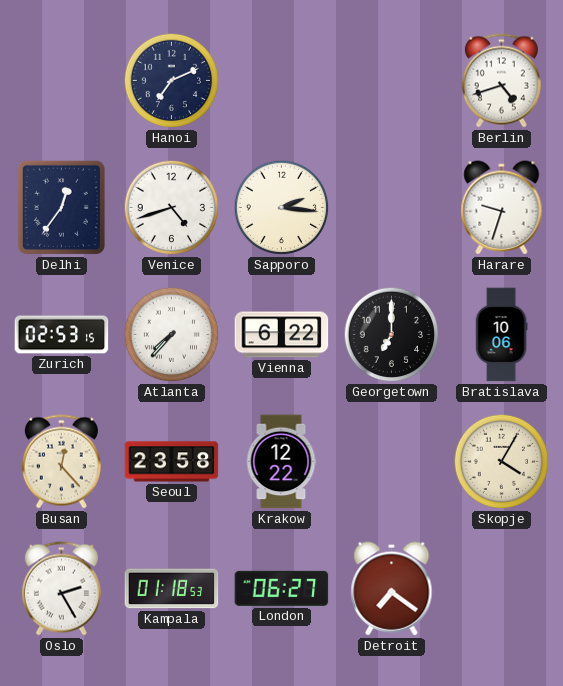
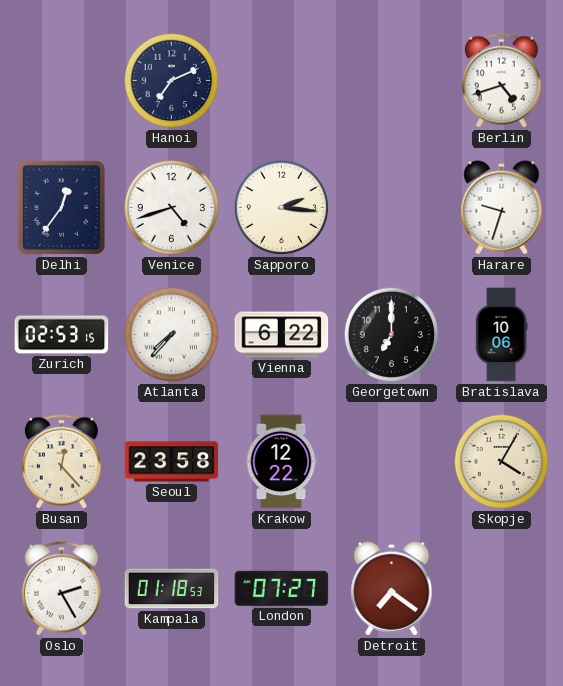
London: 06:27 -> 07:27 (282, 588)
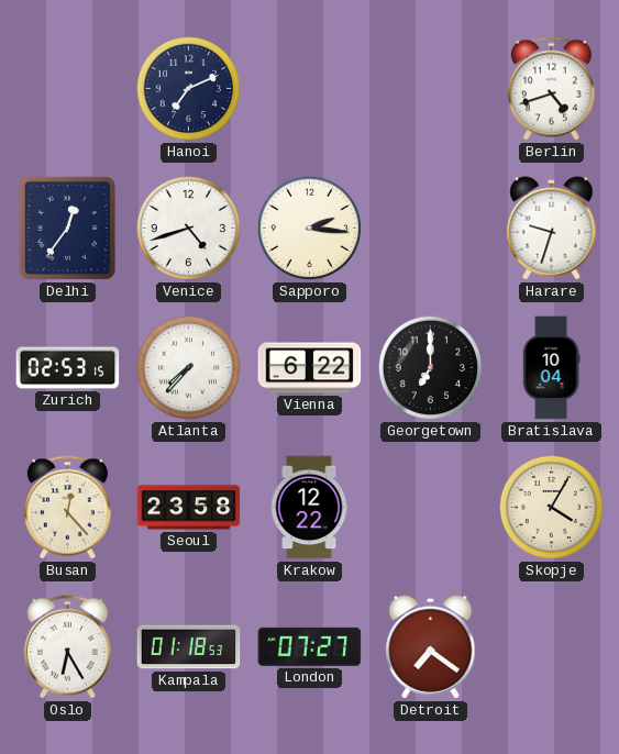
Bratislava: 10:06 -> 10:04 (551, 368)
Oslo: 2:25 -> 6:25 (67, 647)
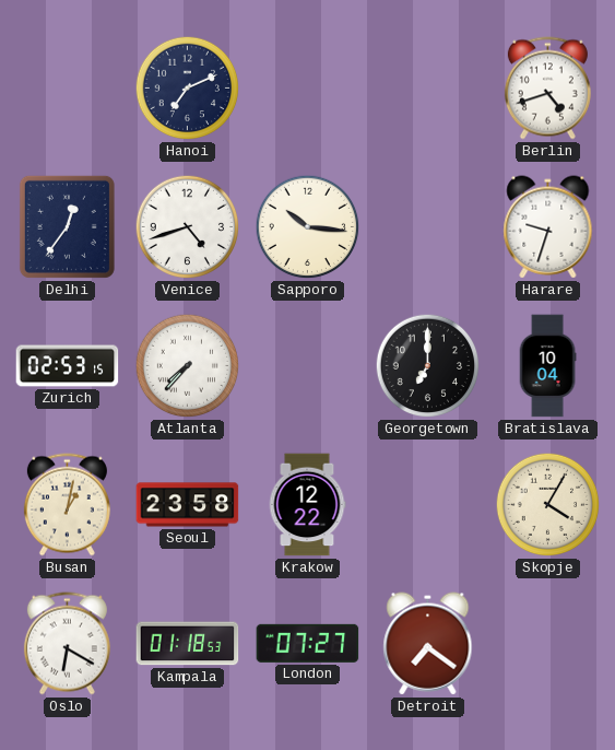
Sapporo: 2:16 -> 10:16 (308, 227)
Vienna: 6:22 -> none (310, 368)
Busan: 12:23 -> 1:02 (67, 505)
Oslo: 6:25 -> 6:20 (67, 644)
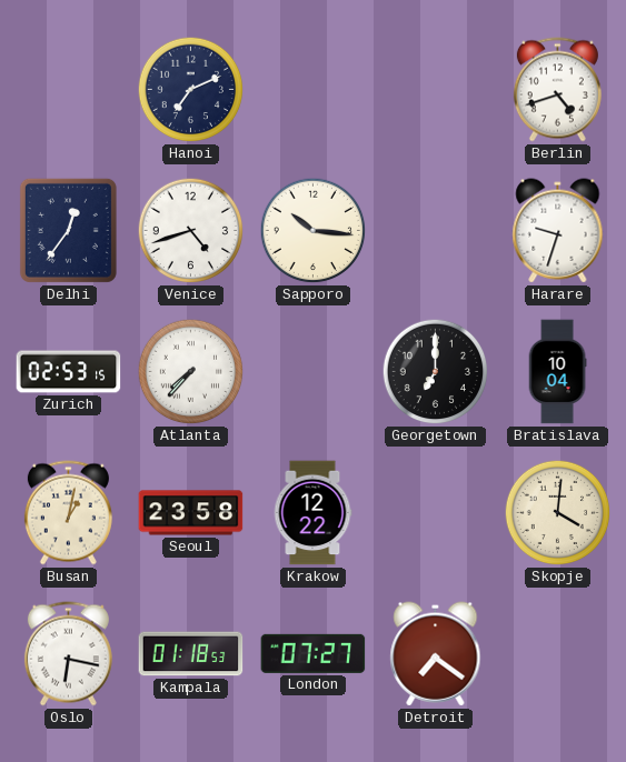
Skopje: 4:05 -> 4:01 (558, 513)
Oslo: 6:20 -> 6:17 (68, 654)
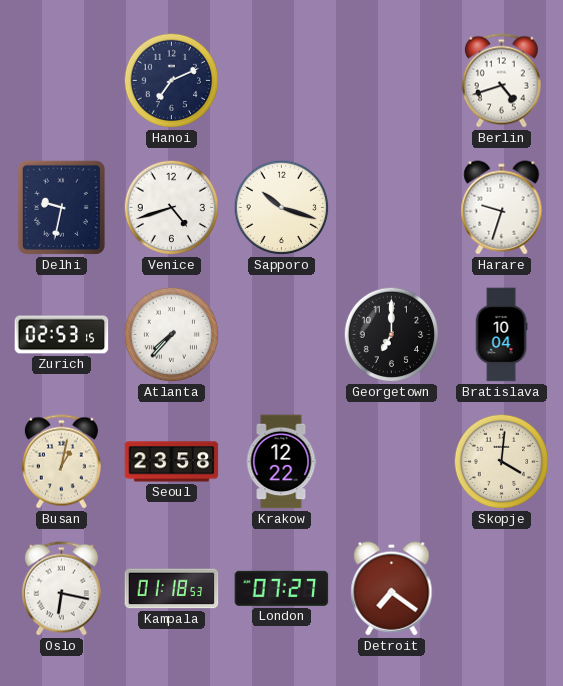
Delhi: 12:36 -> 9:32 (61, 207)
Sapporo: 10:16 -> 10:18 (282, 208)
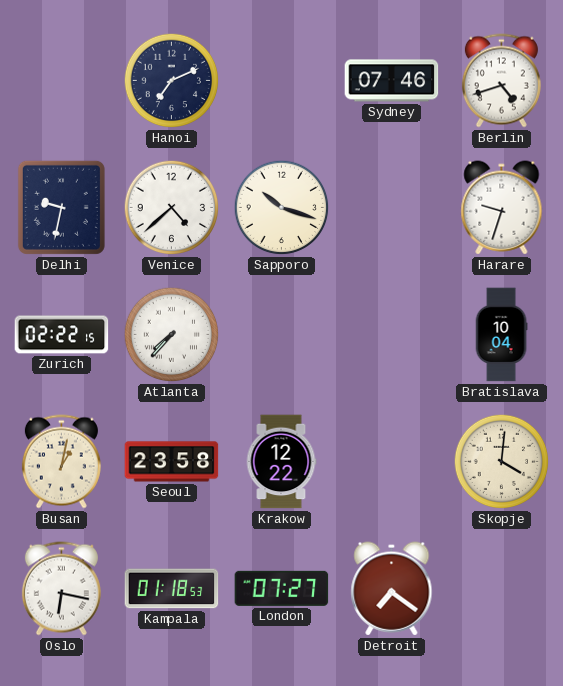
Sydney: none -> 07:46 (392, 81)
Venice: 4:42 -> 4:38 (172, 208)
Zurich: 02:53 -> 02:22 (62, 335)
Georgetown: 7:00 -> none (392, 335)
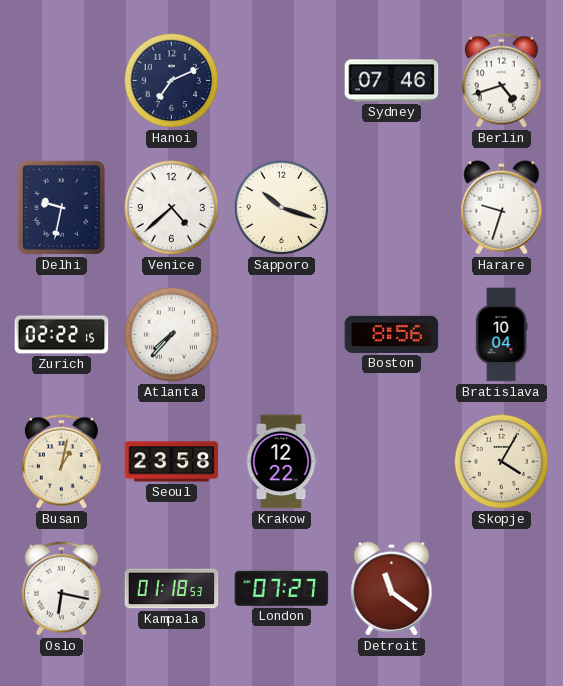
Boston: none -> 8:56 (392, 334)
Skopje: 4:01 -> 4:05 (502, 462)
Detroit: 7:21 -> 11:21 (392, 589)
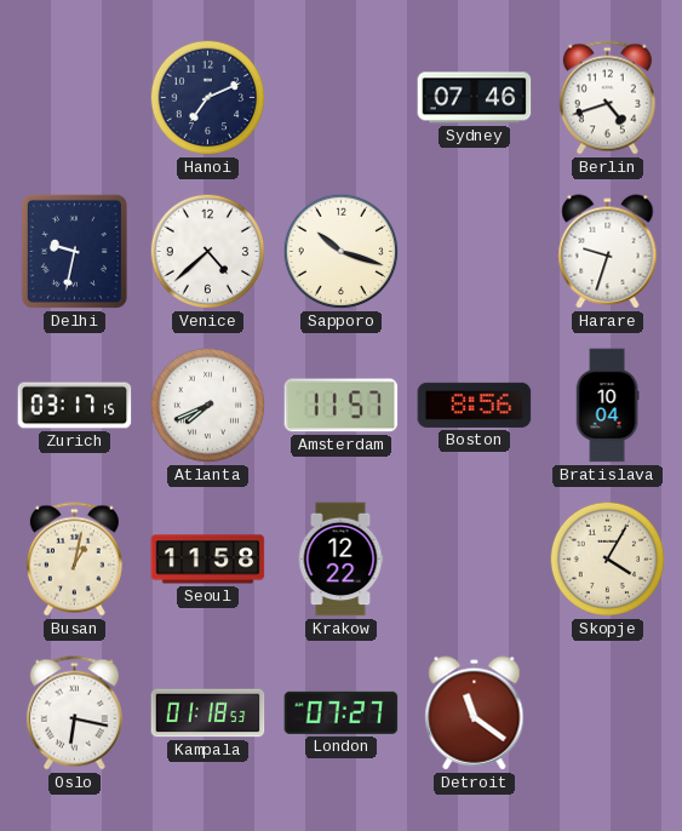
Zurich: 02:22 -> 03:17 (75, 406)
Atlanta: 7:37 -> 7:41 (208, 406)
Amsterdam: none -> 11:57 (342, 406)
Seoul: 23:58 -> 11:58 (208, 560)
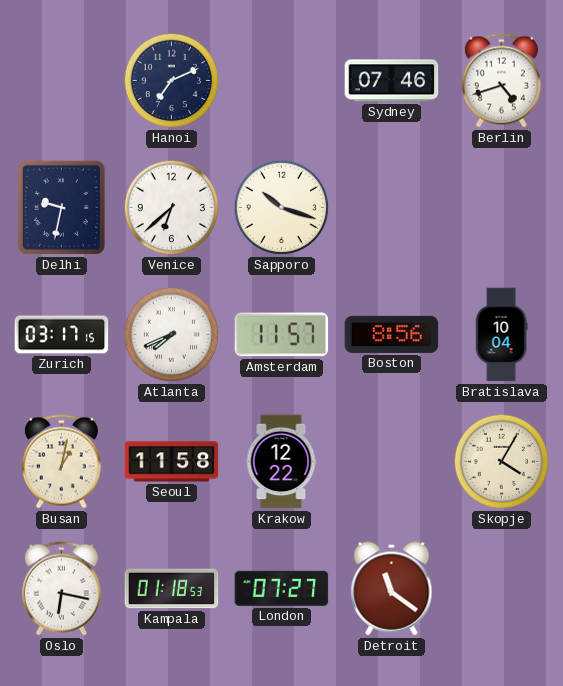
Venice: 4:38 -> 6:38 (172, 208)
Harare: 9:33 -> none (608, 252)
